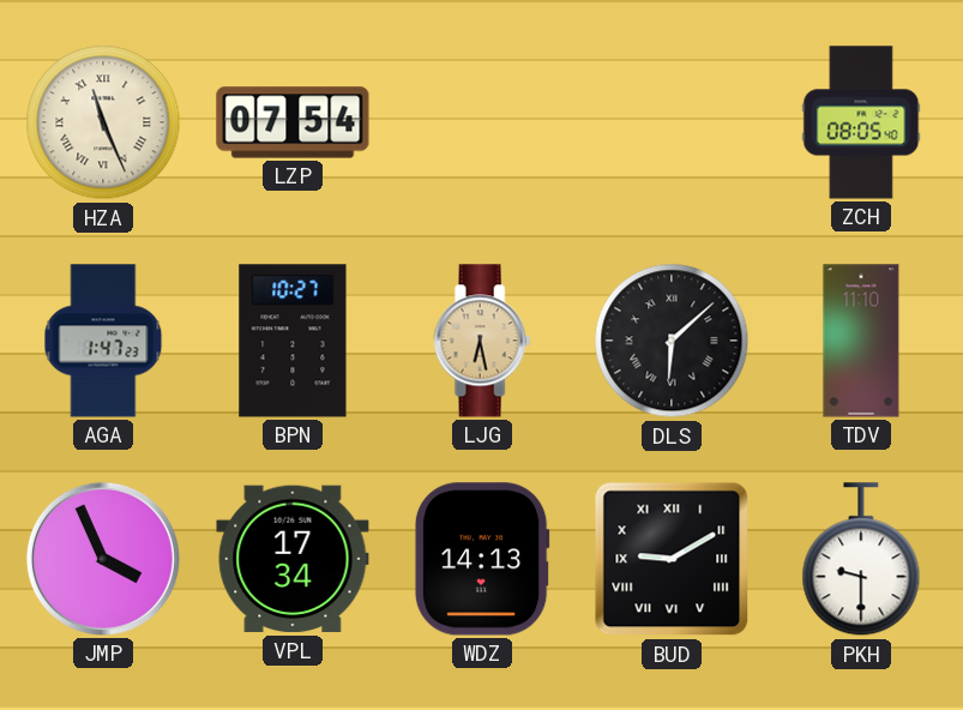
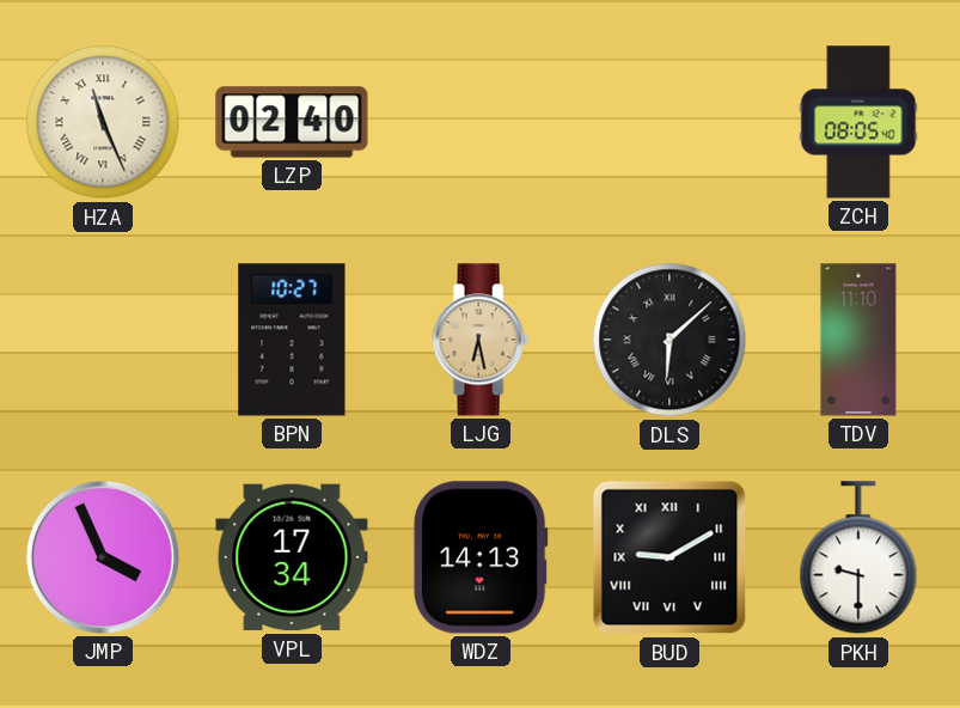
LZP: 07:54 -> 02:40 (292, 122)
AGA: 1:47 -> none (103, 341)
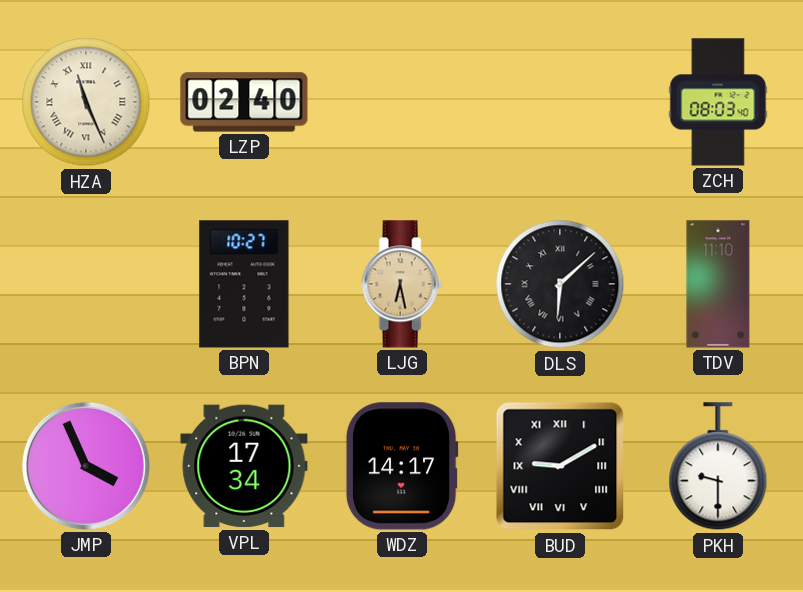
ZCH: 08:05 -> 08:03 (718, 102)
WDZ: 14:13 -> 14:17 (402, 466)
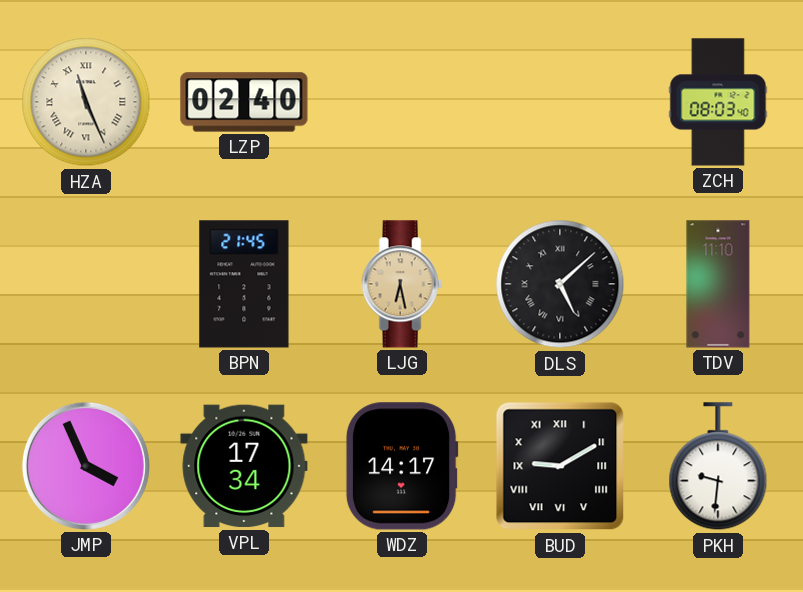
BPN: 10:27 -> 21:45 (244, 284)
DLS: 6:08 -> 5:08 (560, 284)
PKH: 9:30 -> 9:31 (718, 467)
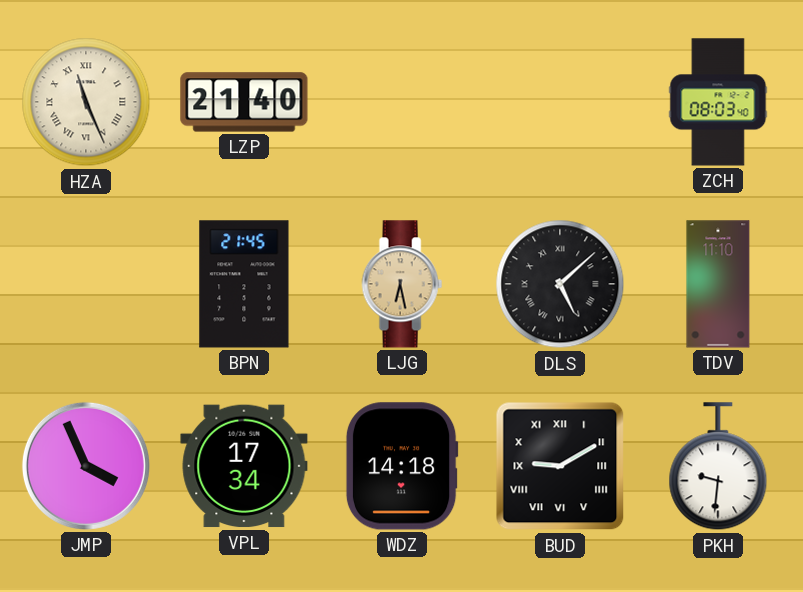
LZP: 02:40 -> 21:40 (244, 102)
WDZ: 14:17 -> 14:18 (402, 466)
